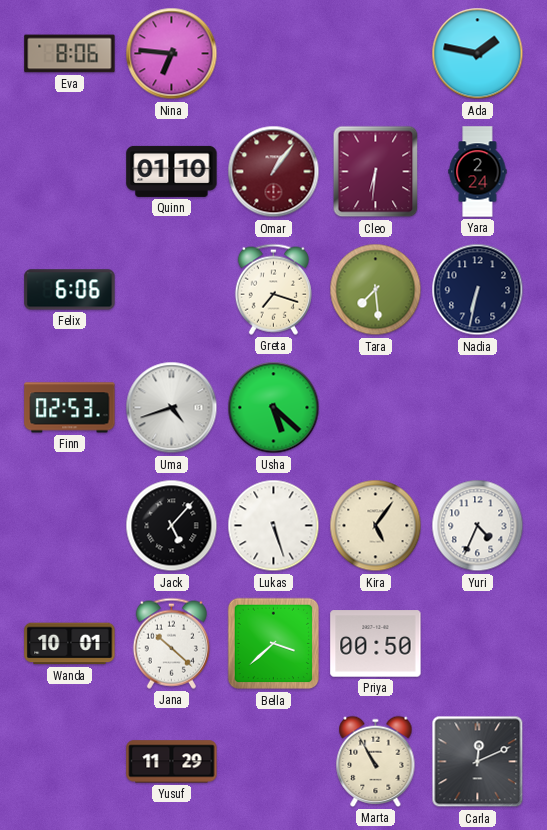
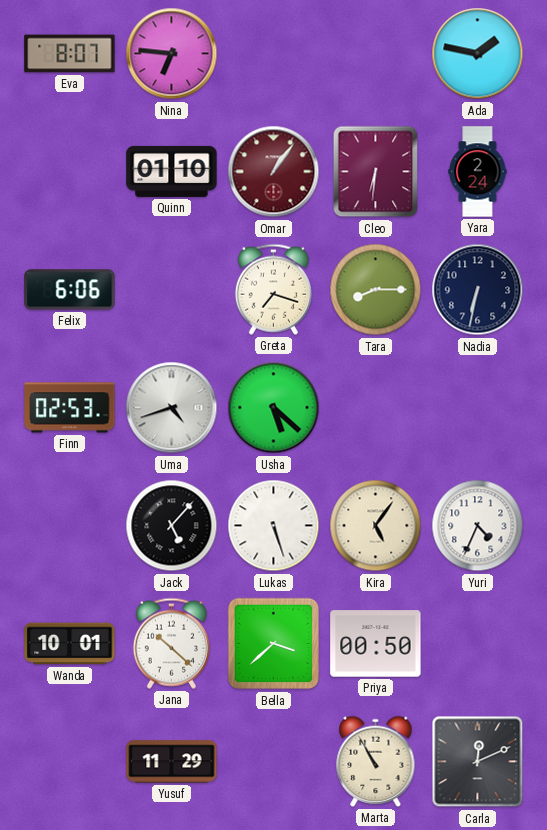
Eva: 8:06 -> 8:07 (70, 54)
Tara: 7:29 -> 8:15 (376, 290)
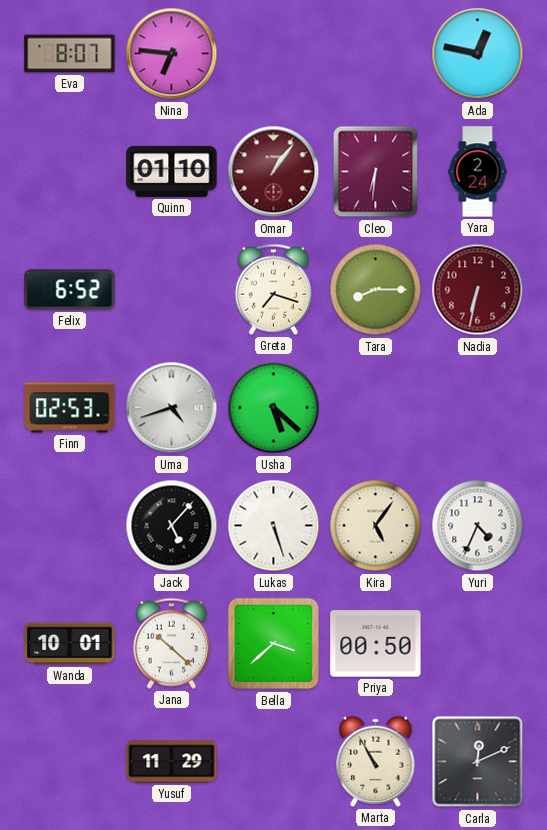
Ada: 1:47 -> 12:47 (478, 54)
Felix: 6:06 -> 6:52 (70, 290)
Nadia dial: navy -> burgundy (478, 290)
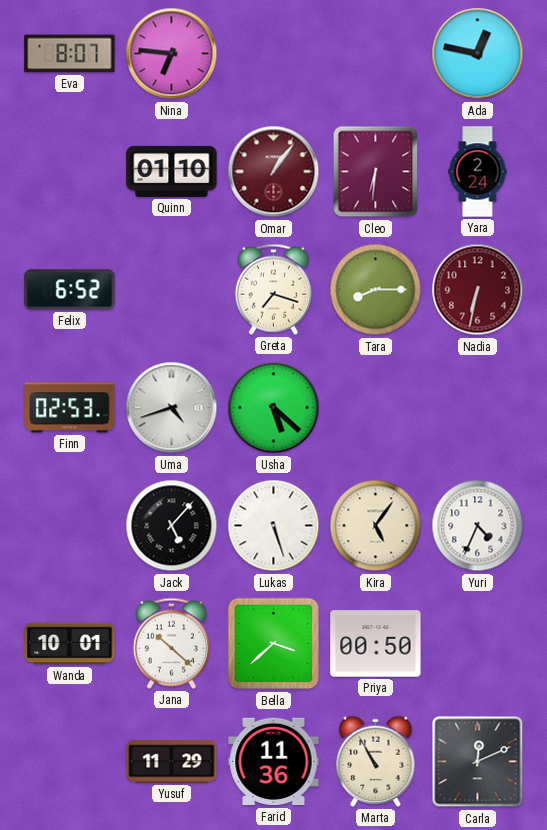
Farid: none -> 11:36 (274, 762)
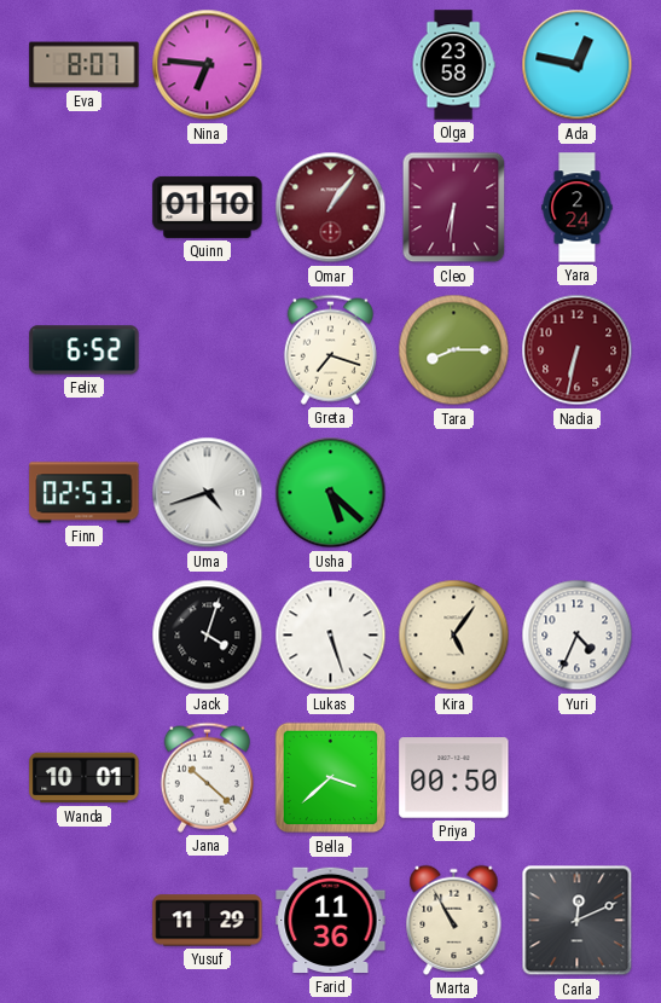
Olga: none -> 23:58 (453, 65)
Jack: 5:07 -> 4:03 (208, 636)
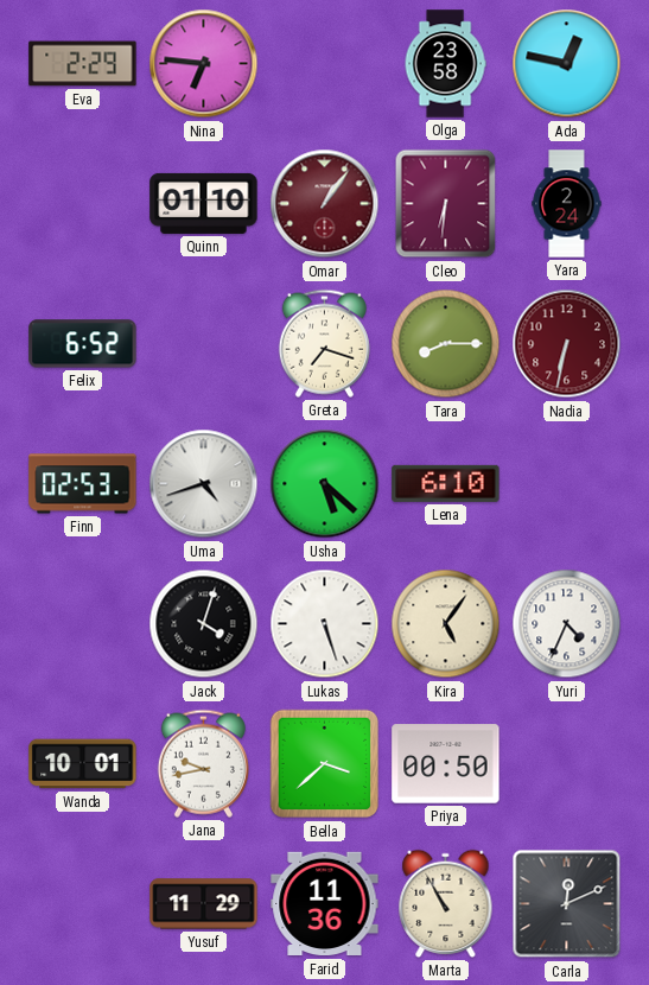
Eva: 8:07 -> 2:29 (83, 64)
Lena: none -> 6:10 (446, 483)
Jana: 10:22 -> 9:43 (203, 763)
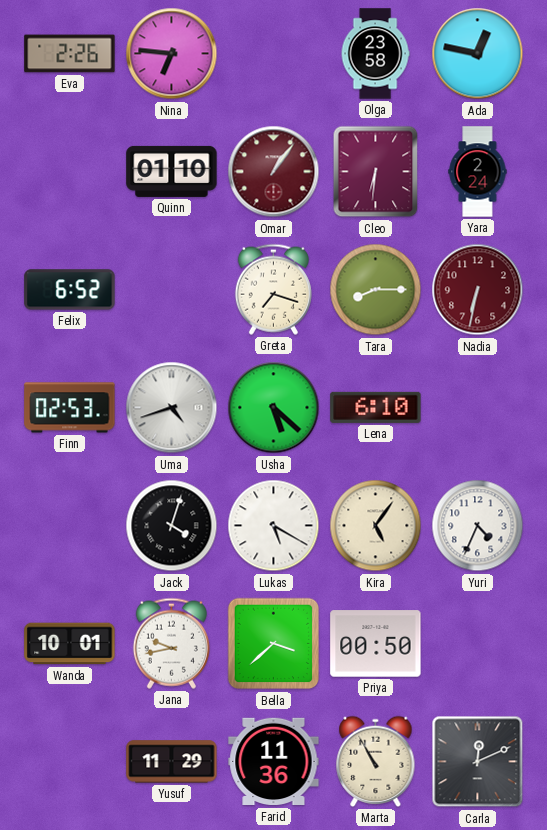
Eva: 2:29 -> 2:26 (70, 54)
Lukas: 5:27 -> 5:20 (274, 526)
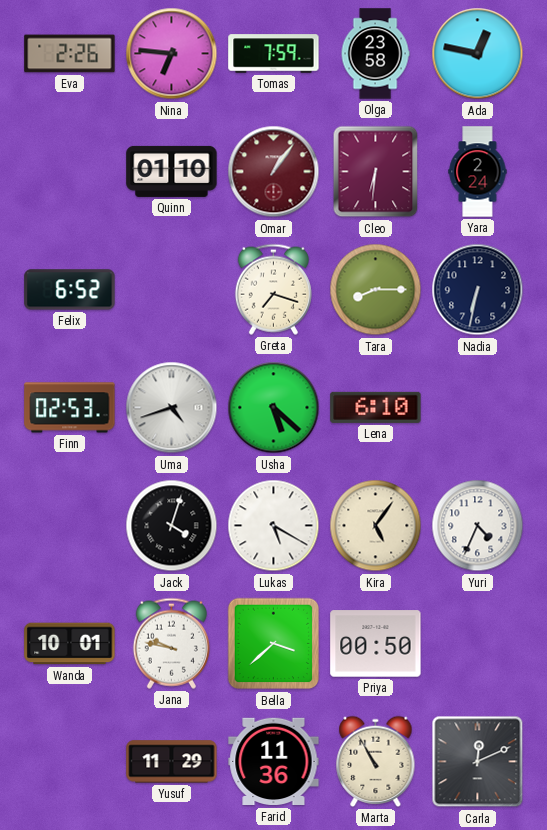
Tomas: none -> 7:59 (274, 54)
Nadia dial: burgundy -> navy (478, 290)
Jana: 9:43 -> 9:47 (171, 643)
